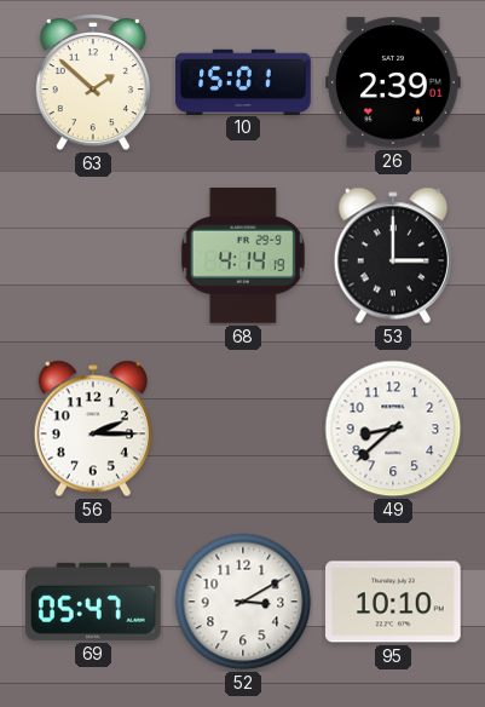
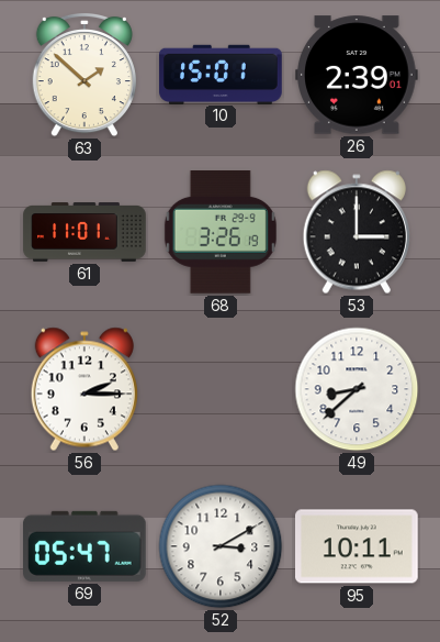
61: none -> 11:01 (84, 232)
68: 4:14 -> 3:26 (221, 233)
95: 10:10 -> 10:11 (358, 546)
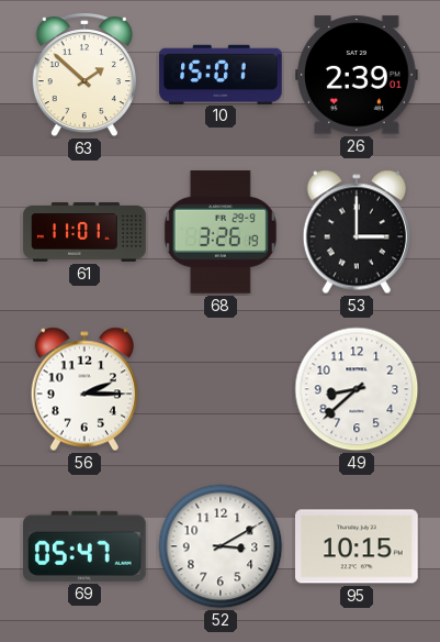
95: 10:11 -> 10:15 (358, 546)
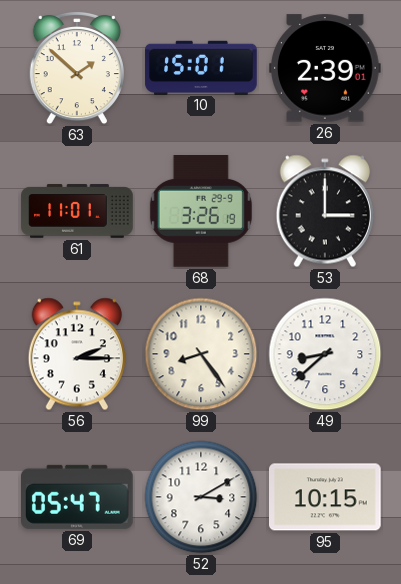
99: none -> 8:24 (201, 354)
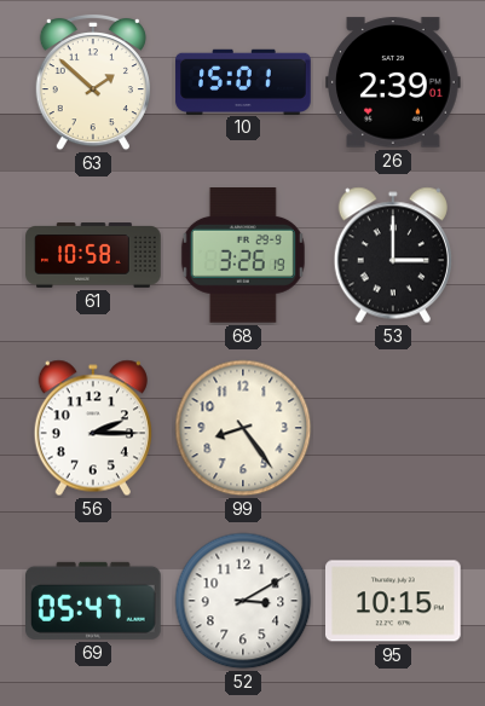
61: 11:01 -> 10:58 (93, 255)
49: 8:38 -> none (325, 354)
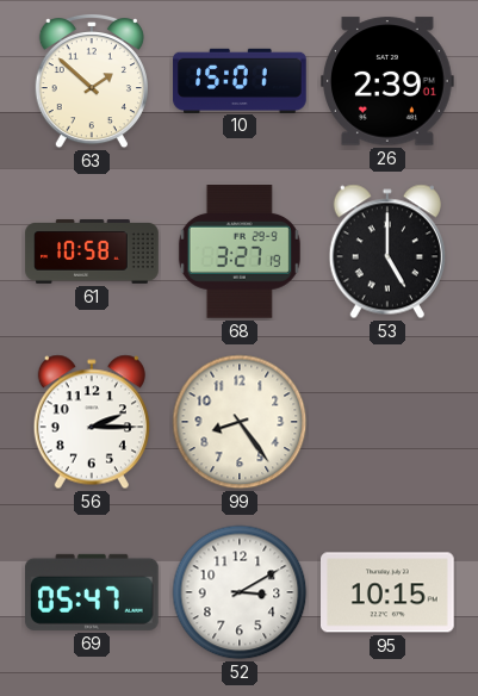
68: 3:26 -> 3:27 (240, 253)
53: 3:00 -> 5:00 (387, 251)
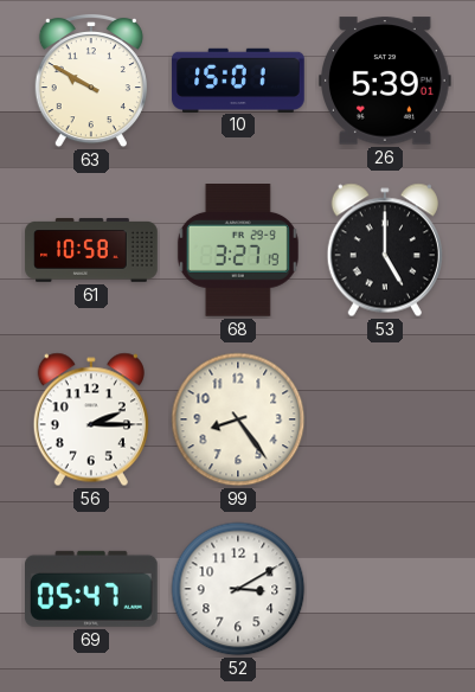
63: 1:52 -> 9:50 (91, 81)
26: 2:39 -> 5:39 (386, 81)
95: 10:15 -> none (389, 592)
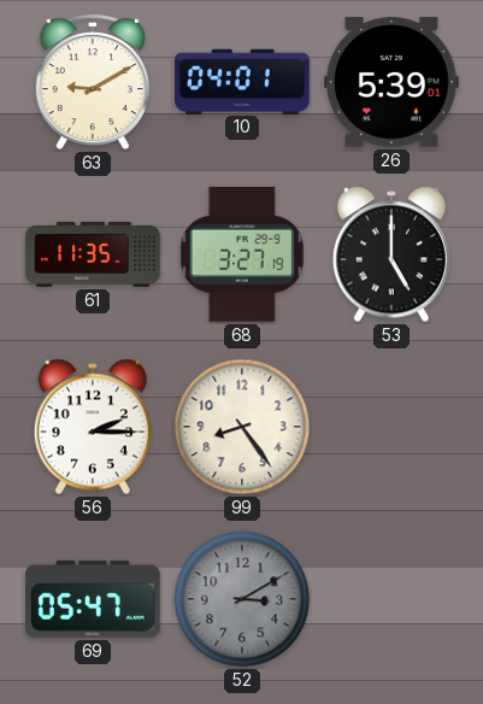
63: 9:50 -> 9:10 (93, 82)
10: 15:01 -> 04:01 (242, 81)
61: 10:58 -> 11:35 (93, 254)
52 dial: white -> grey (242, 599)
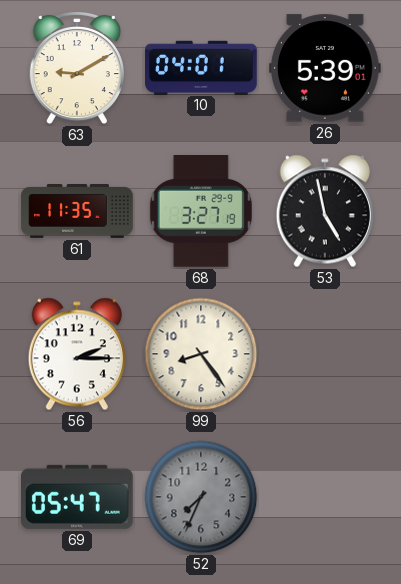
53: 5:00 -> 4:58 (325, 211)
52: 3:10 -> 7:34 (201, 497)
